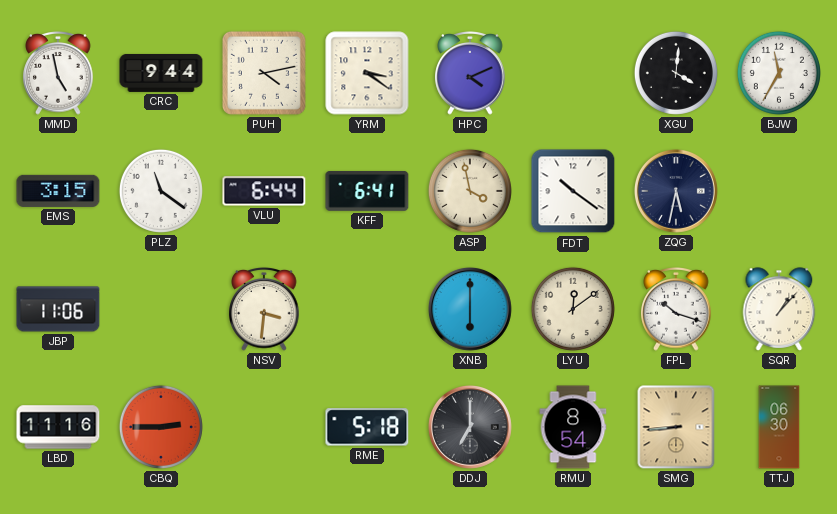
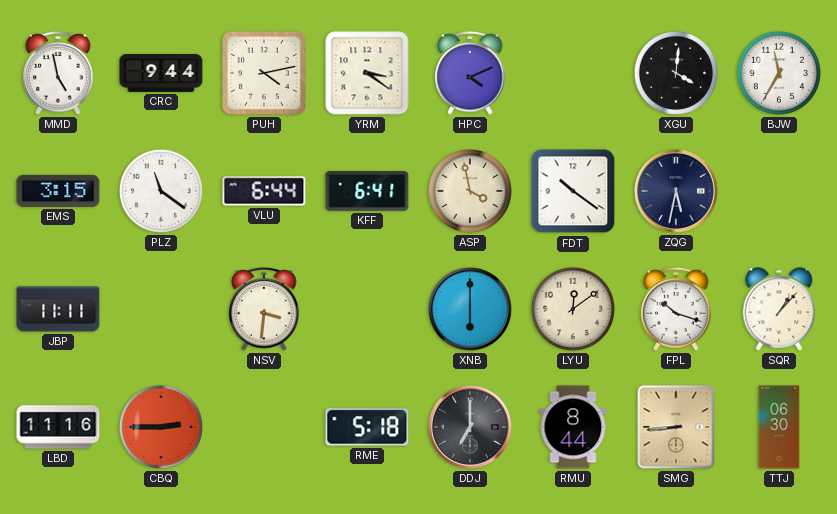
JBP: 11:06 -> 11:11 (58, 309)
RMU: 8:54 -> 8:44 (573, 427)
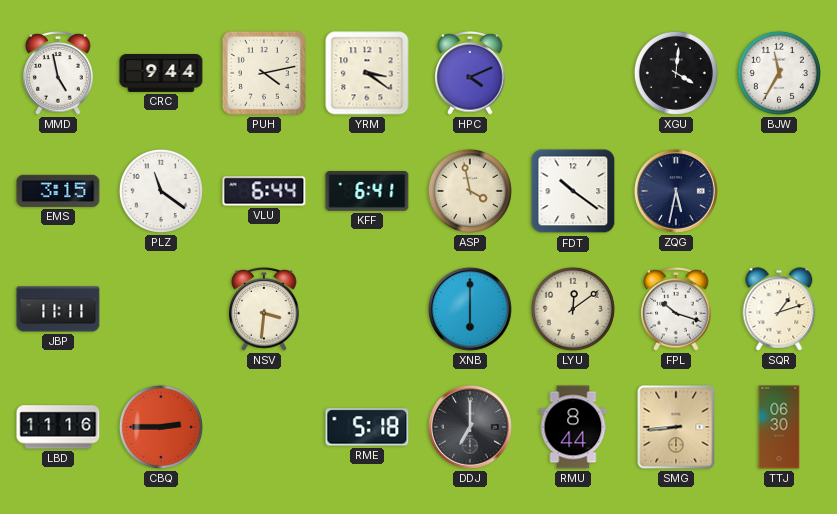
SQR: 1:07 -> 1:12 (779, 309)
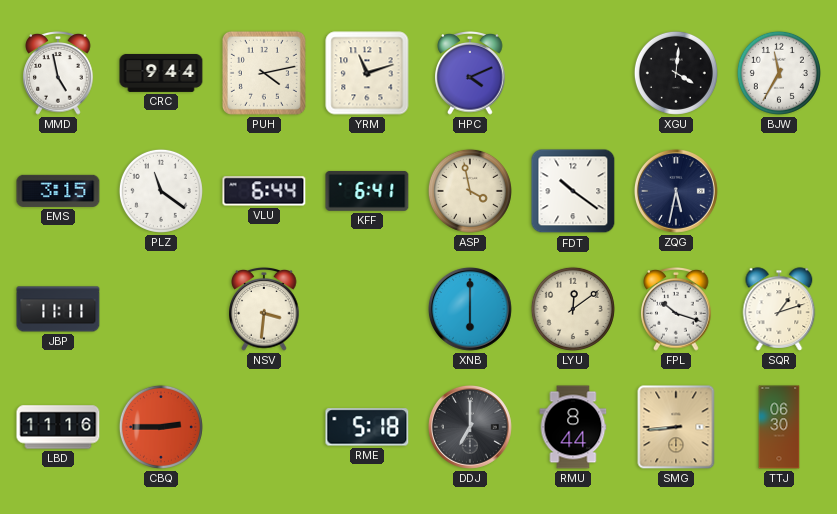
YRM: 3:21 -> 11:12 (367, 73)
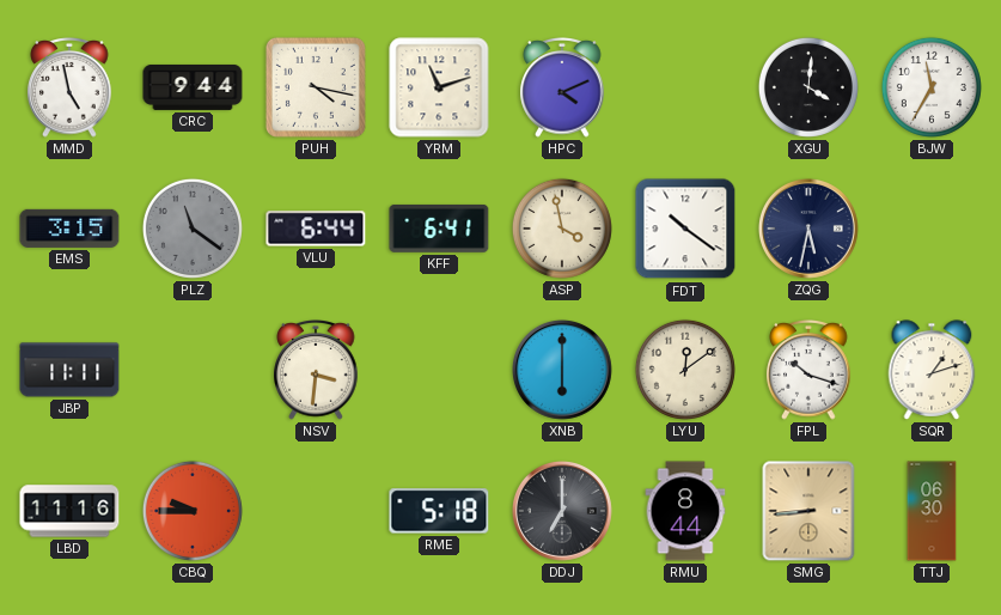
PUH: 4:13 -> 4:17 (316, 87)
PLZ dial: white -> grey (193, 229)
CBQ: 2:45 -> 9:45 (193, 511)
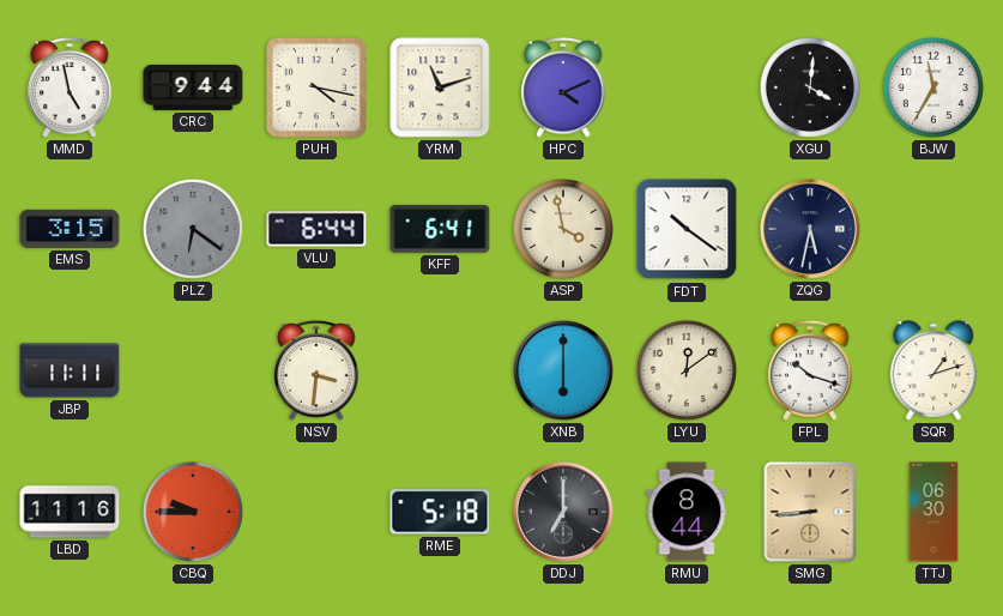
PLZ: 11:21 -> 6:21 (193, 229)
